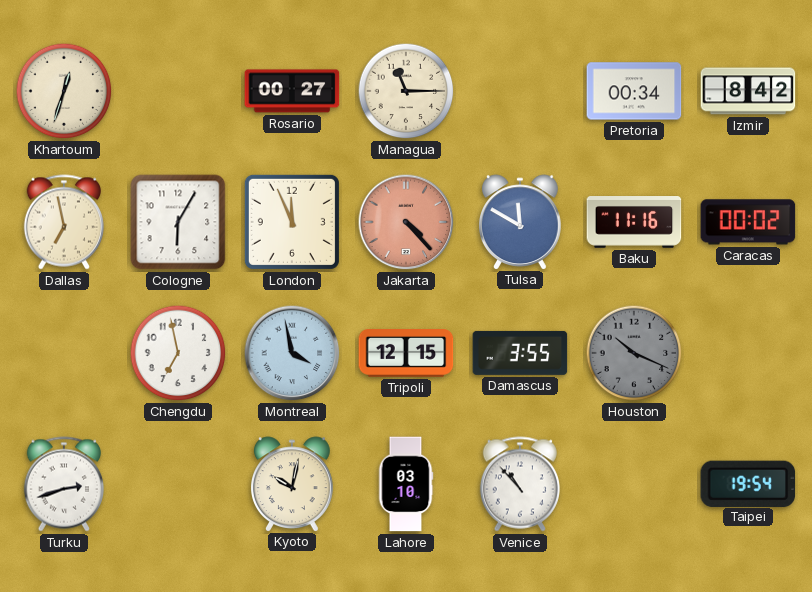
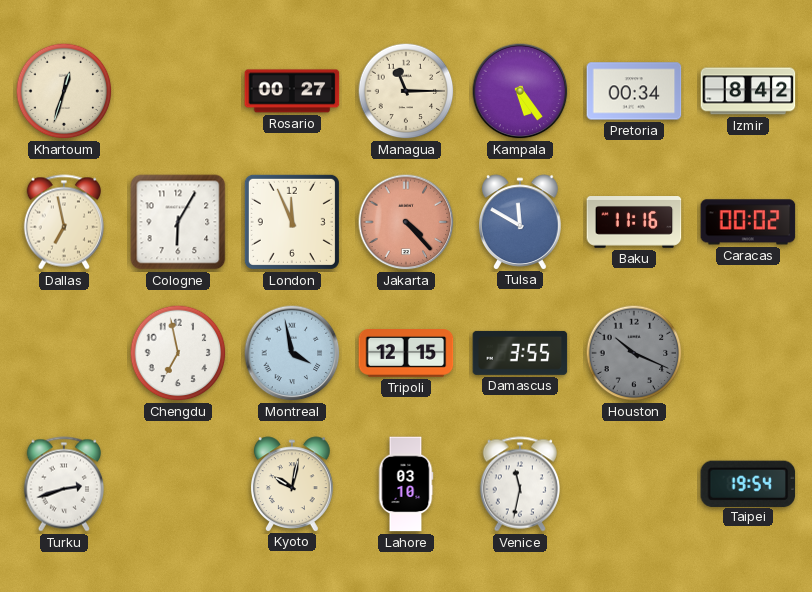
Kampala: none -> 5:24 (520, 91)
Venice: 10:53 -> 11:32 (519, 484)
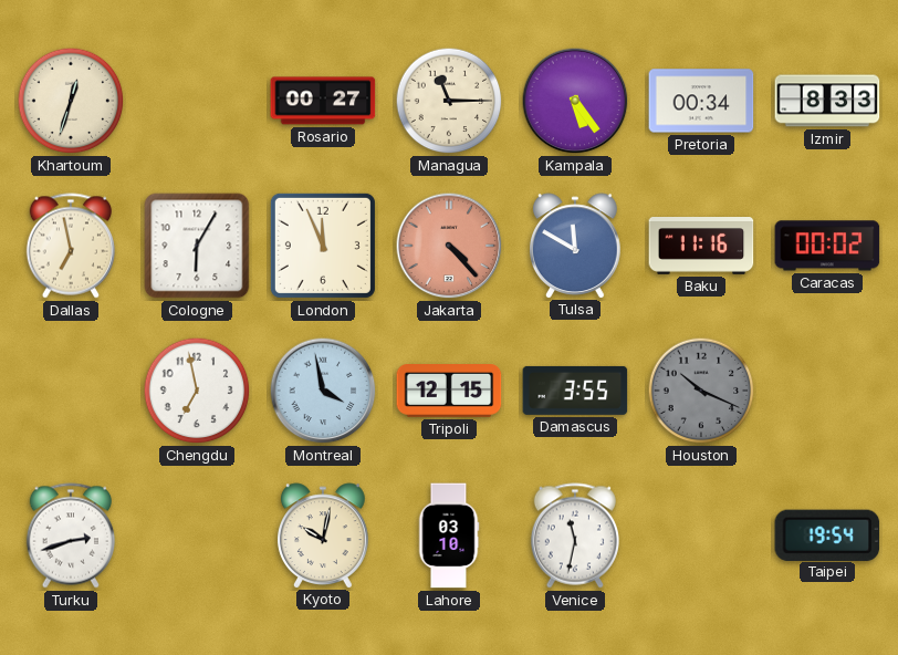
Izmir: 8:42 -> 8:33 (827, 101)
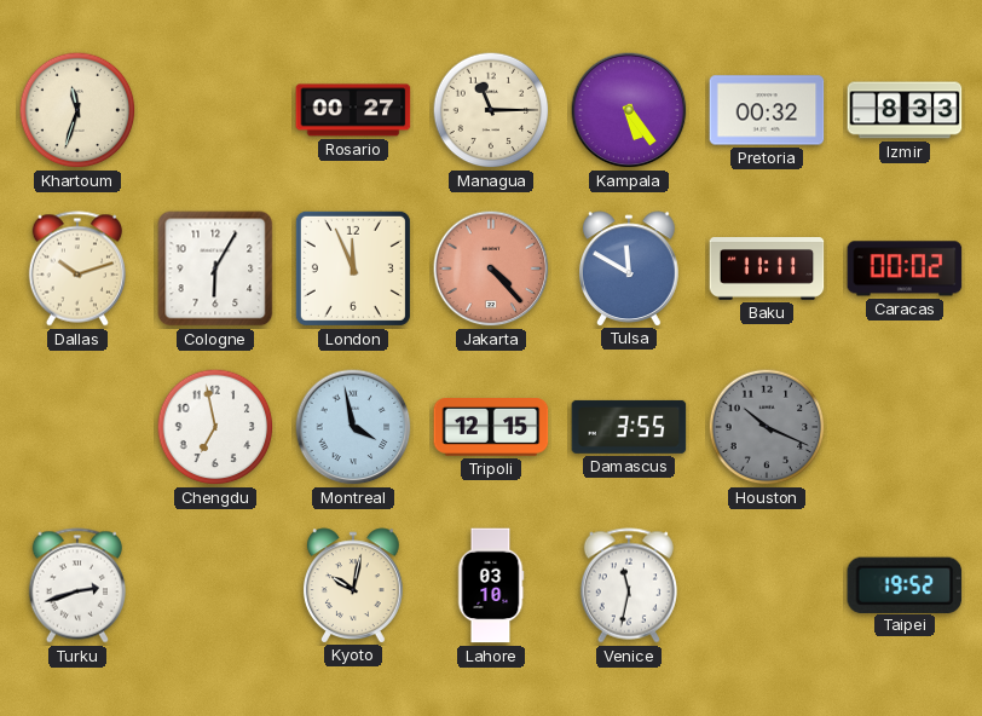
Khartoum: 12:33 -> 11:33 (77, 110)
Pretoria: 00:34 -> 00:32 (767, 110)
Dallas: 6:58 -> 10:12 (76, 268)
Baku: 11:16 -> 11:11 (767, 270)
Taipei: 19:54 -> 19:52 (905, 584)
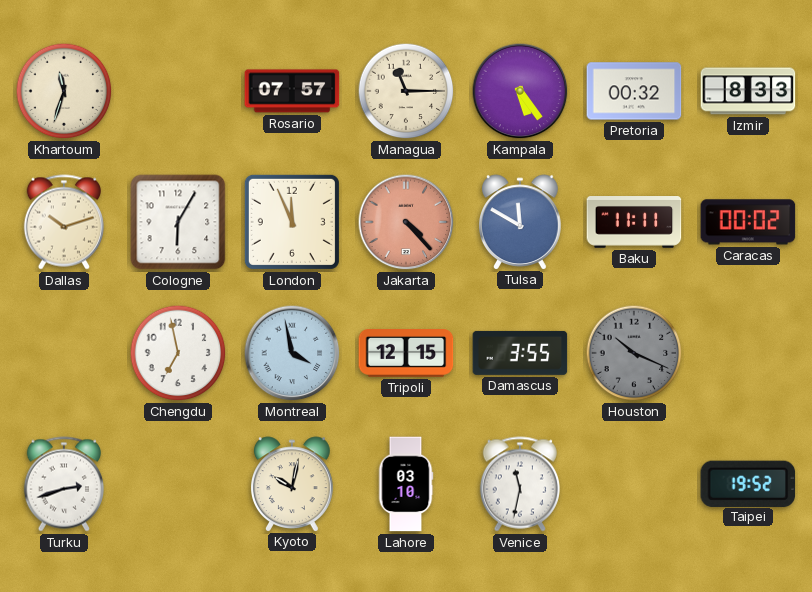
Rosario: 00:27 -> 07:57 (292, 91)
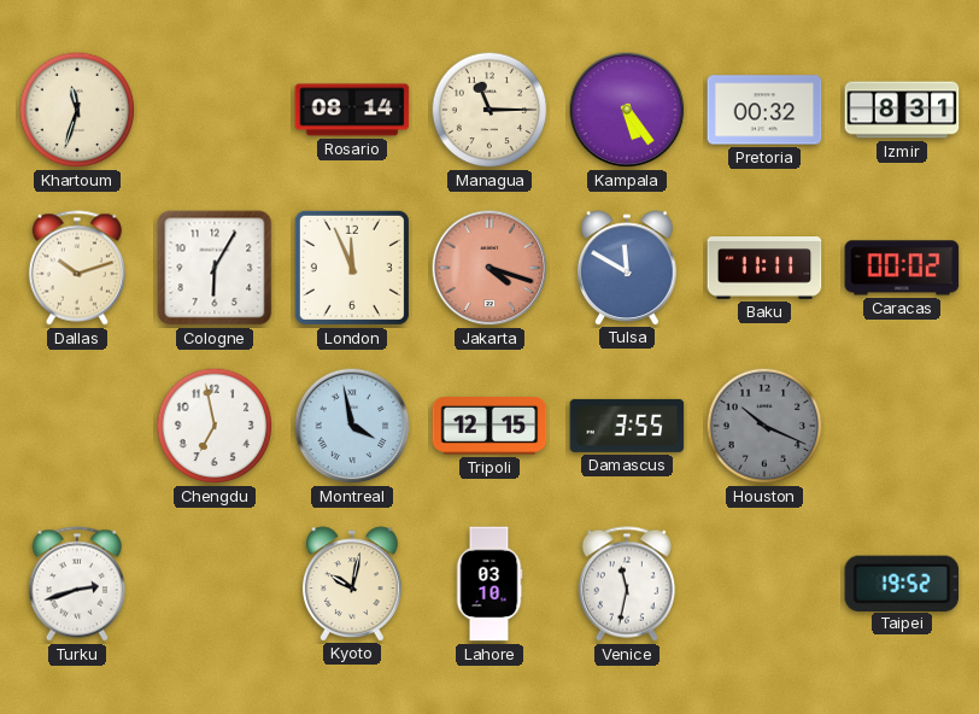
Rosario: 07:57 -> 08:14 (352, 110)
Izmir: 8:33 -> 8:31 (902, 110)
Jakarta: 4:23 -> 4:18 (489, 268)
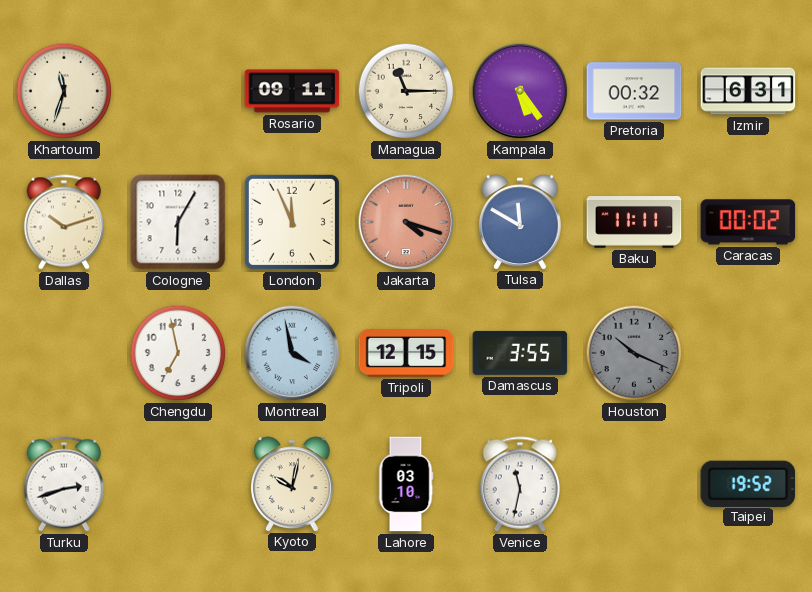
Rosario: 08:14 -> 09:11 (292, 91)
Izmir: 8:31 -> 6:31 (748, 91)
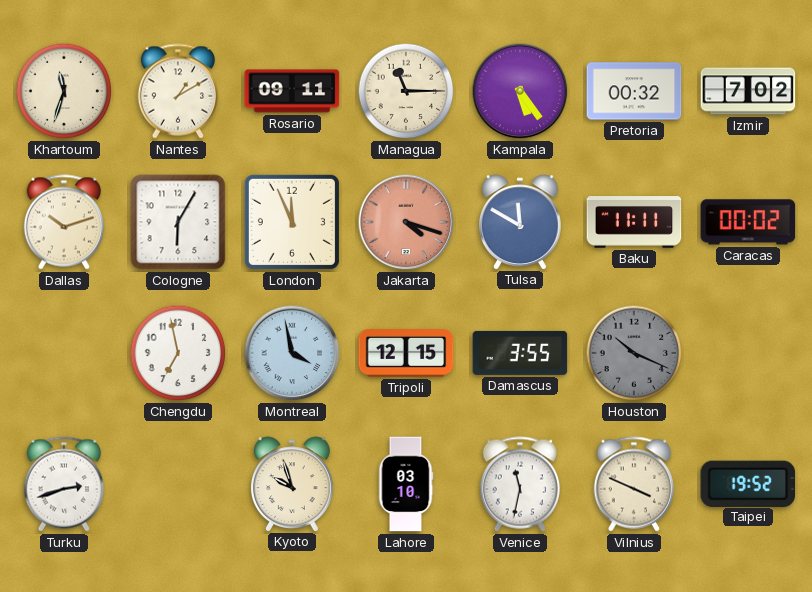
Nantes: none -> 1:10 (177, 91)
Izmir: 6:31 -> 7:02 (748, 91)
Kyoto: 10:02 -> 9:57 (292, 484)
Vilnius: none -> 3:49 (633, 484)
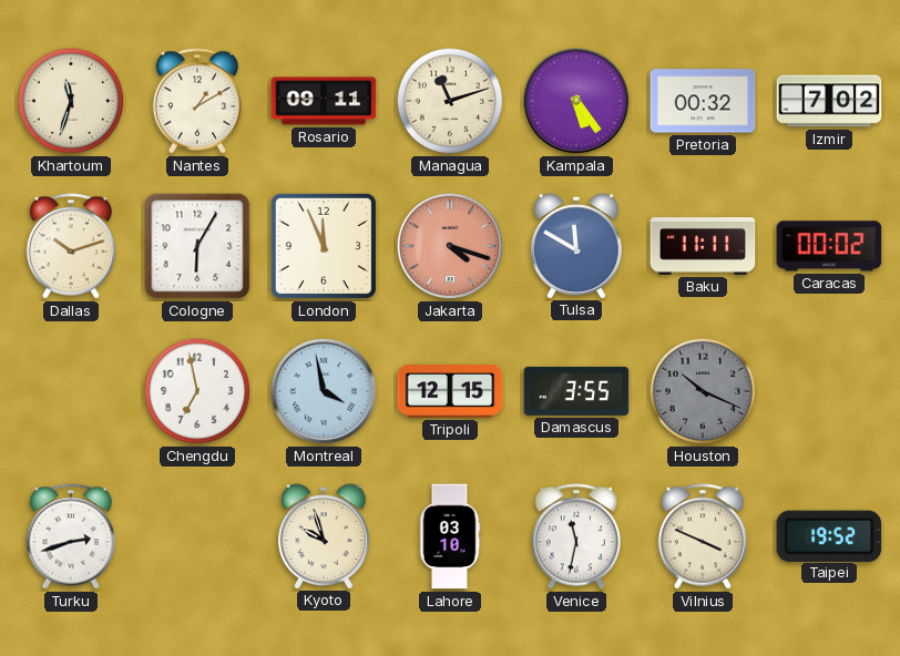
Managua: 11:15 -> 11:12 (450, 101)
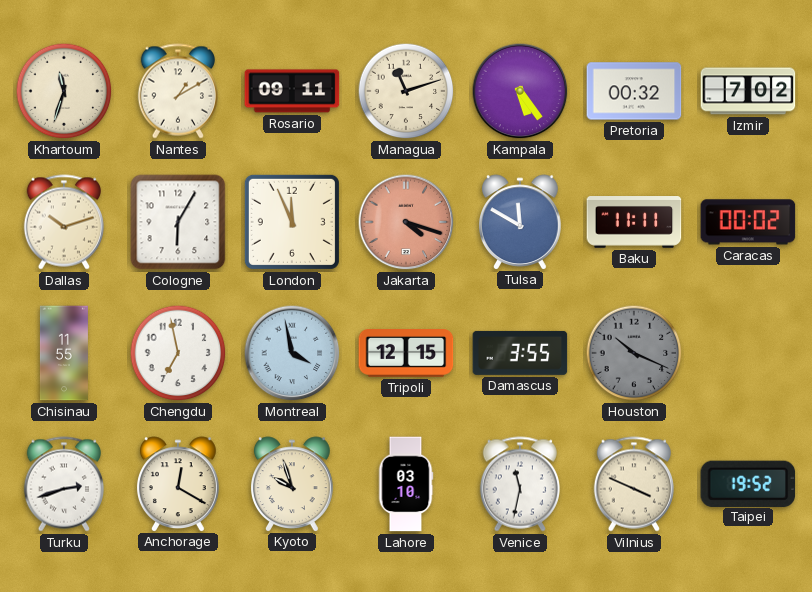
Chisinau: none -> 11:55 (64, 353)
Anchorage: none -> 12:20 (178, 484)
